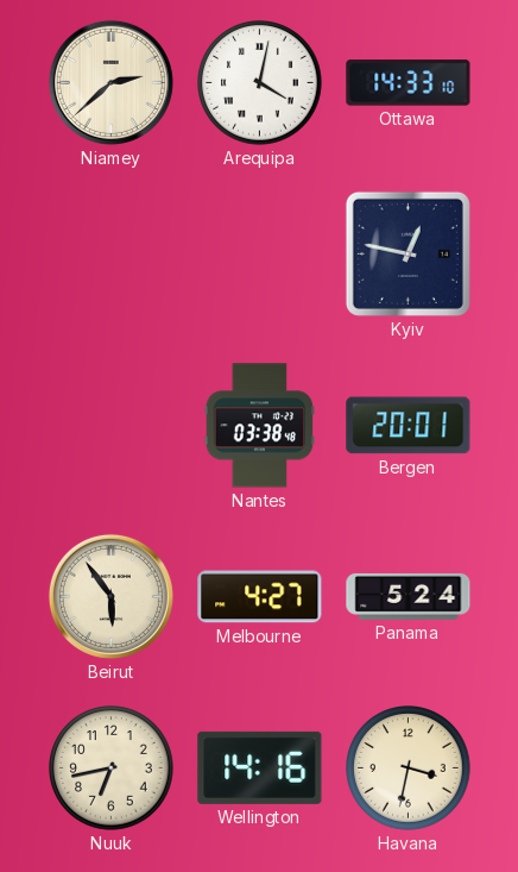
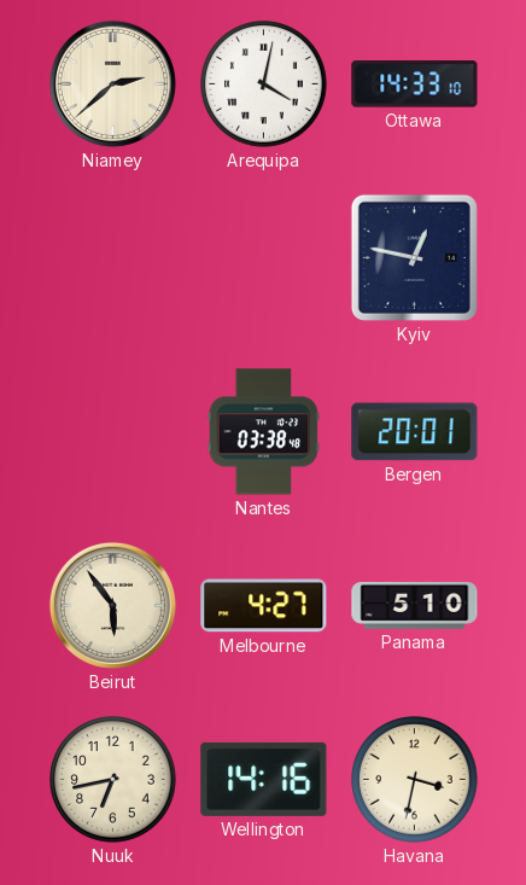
Panama: 5:24 -> 5:10 (415, 605)
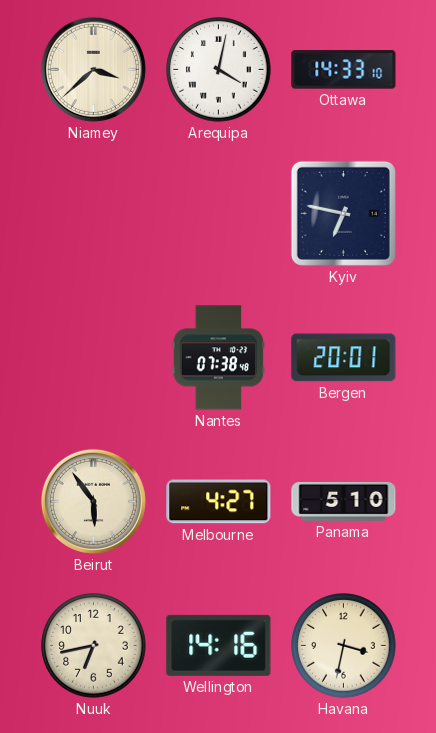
Niamey: 2:38 -> 3:38 (93, 69)
Kyiv: 12:47 -> 6:47 (343, 213)
Nantes: 03:38 -> 07:38 (219, 358)
